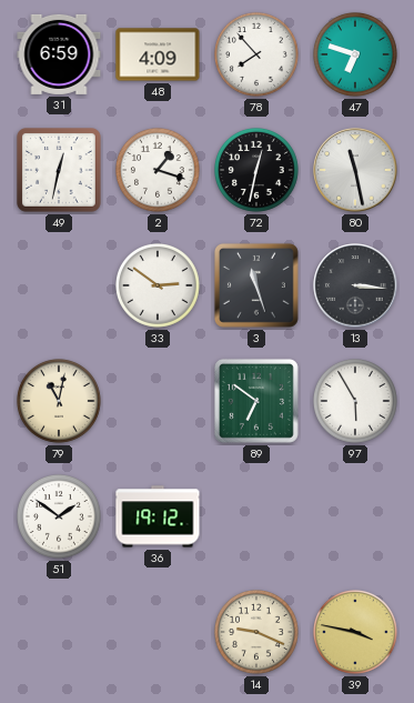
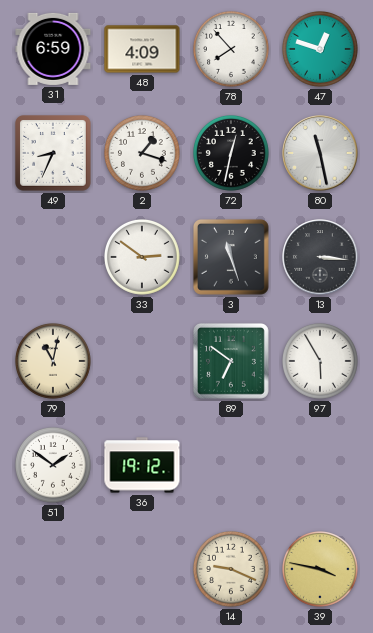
47: 6:48 -> 12:48 (321, 50)
49: 12:32 -> 8:34 (54, 154)
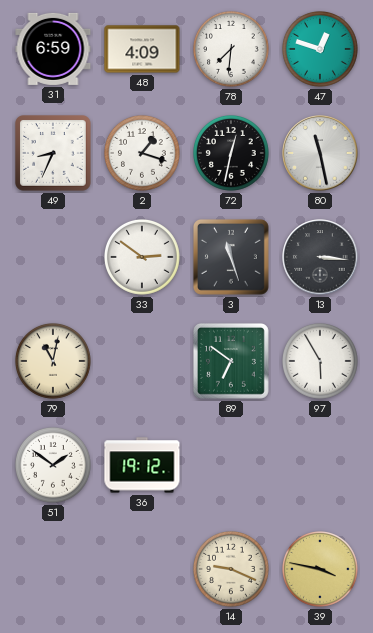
78: 7:53 -> 7:31 (232, 50)
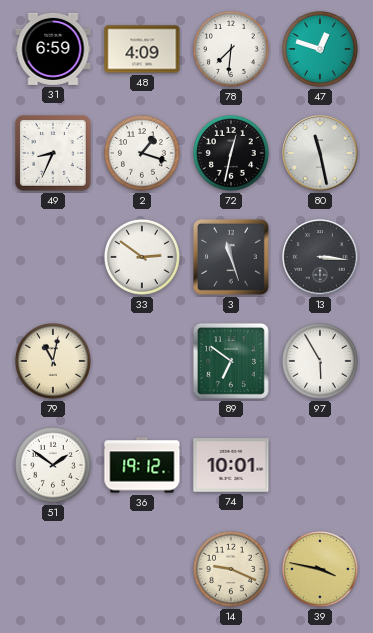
74: none -> 10:01 (231, 465)
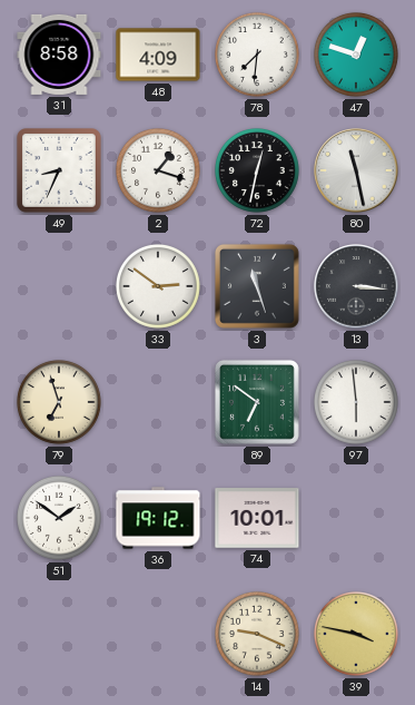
31: 6:59 -> 8:58 (59, 55)
79: 11:02 -> 6:57 (60, 403)
97: 5:55 -> 5:59 (357, 403)
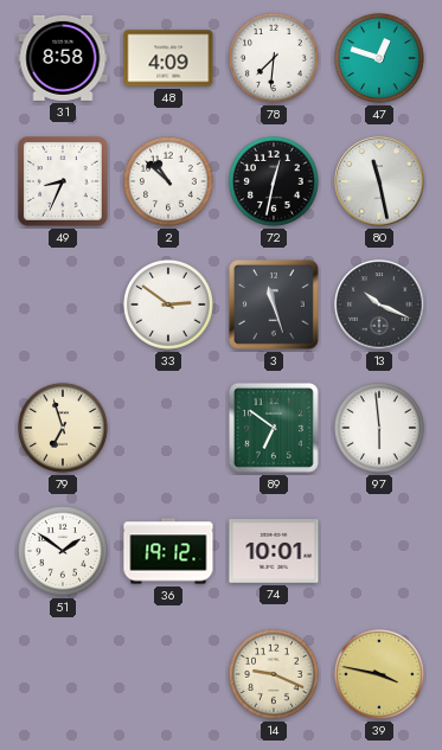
2: 1:18 -> 10:52 (169, 182)
13: 3:16 -> 10:19 (379, 305)
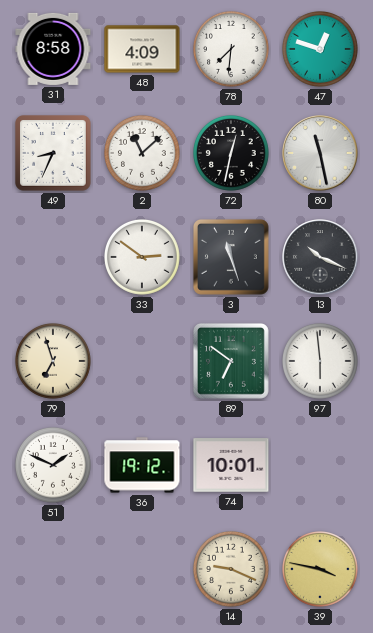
2: 10:52 -> 11:08 (143, 154)
51: 1:51 -> 1:49 (54, 466)
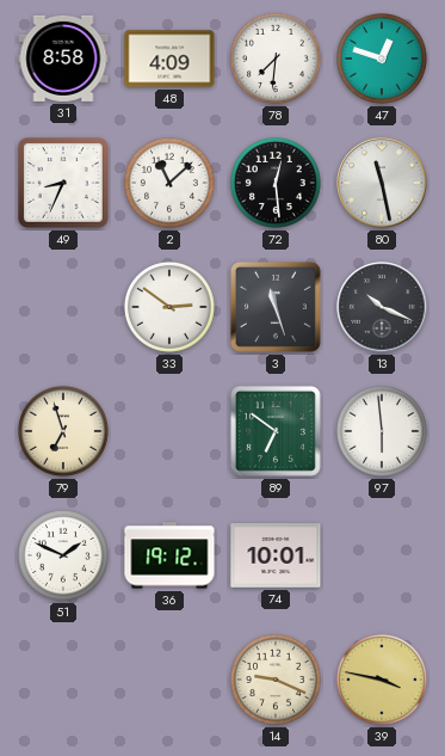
72: 12:32 -> 12:29 (277, 184)
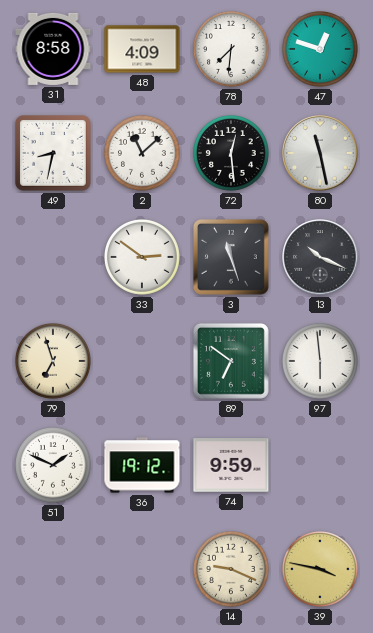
49: 8:34 -> 8:32 (54, 154)
74: 10:01 -> 9:59 (231, 465)
